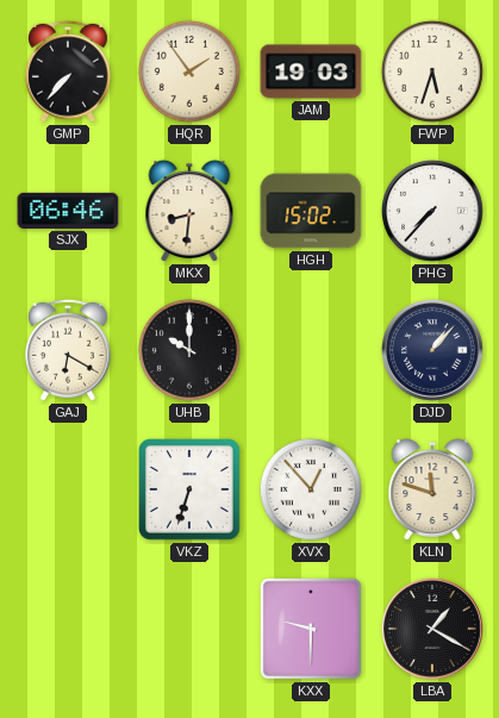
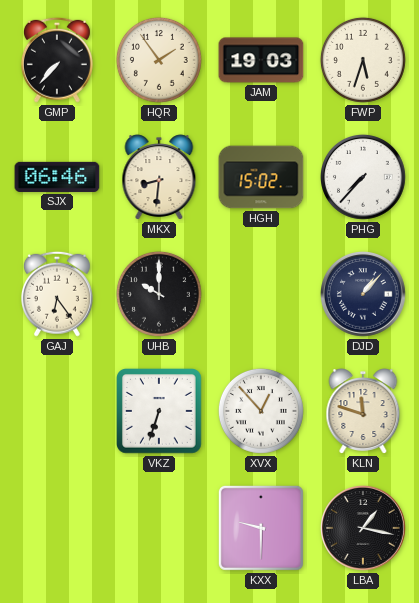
GAJ: 6:20 -> 6:24 (57, 294)
LBA: 1:20 -> 1:17 (364, 529)
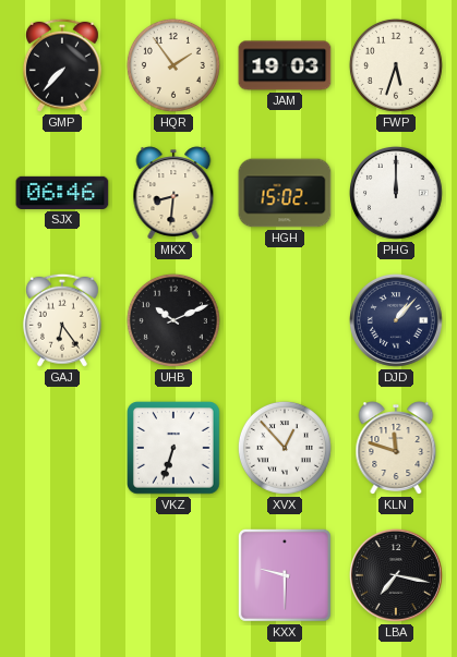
PHG: 7:37 -> 12:00 (397, 194)
UHB: 10:00 -> 10:11 (173, 320)
LBA: 1:17 -> 7:17 (397, 576)
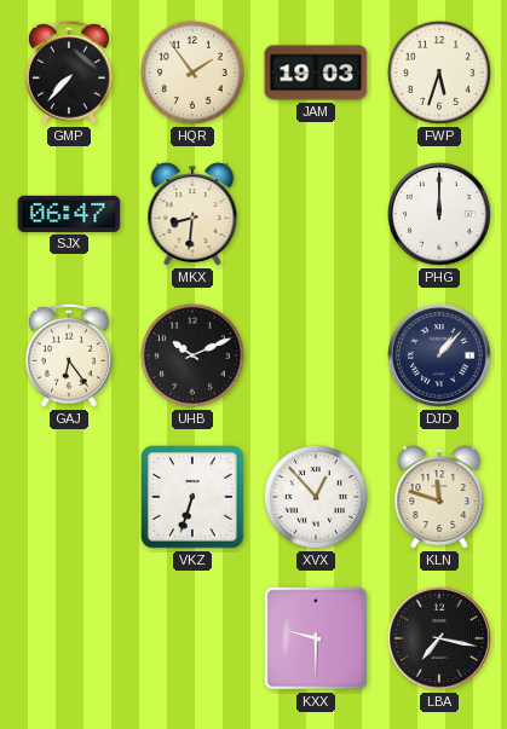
SJX: 06:46 -> 06:47 (69, 214)
HGH: 15:02 -> none (285, 193)
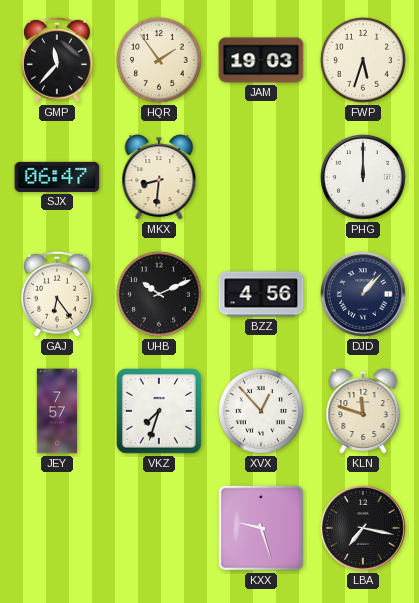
GMP: 7:37 -> 11:37 (57, 60)
BZZ: none -> 4:56 (261, 294)
JEY: none -> 7:57 (57, 411)
VKZ: 6:33 -> 7:33 (160, 412)
KXX: 9:30 -> 9:27 (261, 528)
